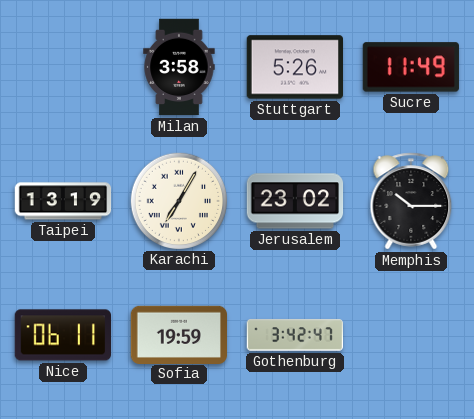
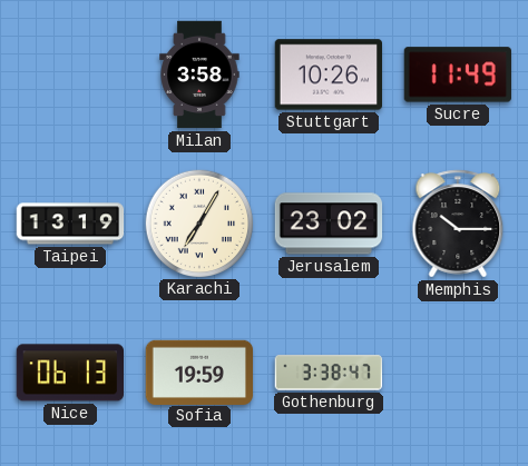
Stuttgart: 5:26 -> 10:26 (327, 75)
Nice: 06:11 -> 06:13 (69, 373)
Gothenburg: 3:42 -> 3:38 (327, 373)
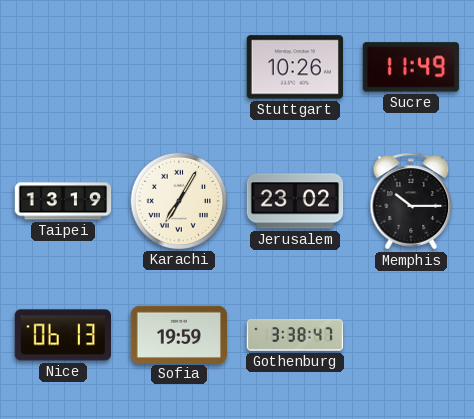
Milan: 3:58 -> none (199, 75)
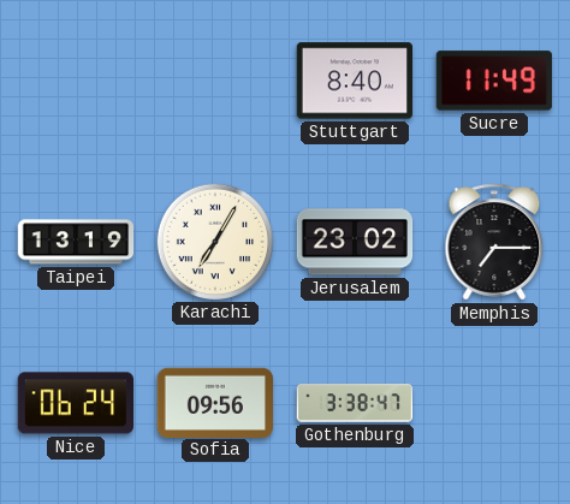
Stuttgart: 10:26 -> 8:40 (354, 81)
Memphis: 10:15 -> 7:15 (494, 242)
Nice: 06:13 -> 06:24 (75, 403)
Sofia: 19:59 -> 09:56 (215, 402)
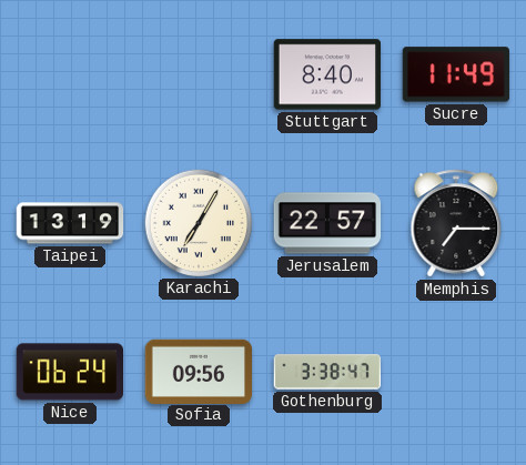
Jerusalem: 23:02 -> 22:57 (327, 223)
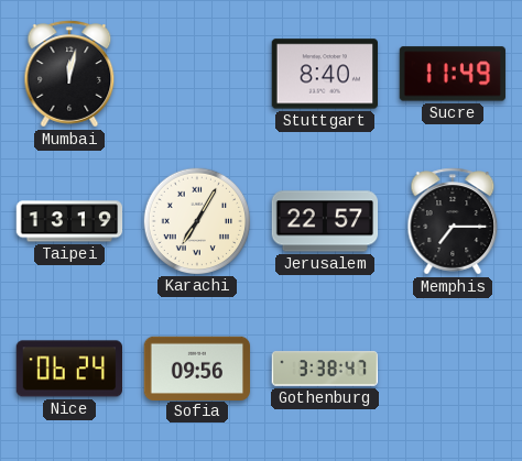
Mumbai: none -> 12:02 (69, 74)
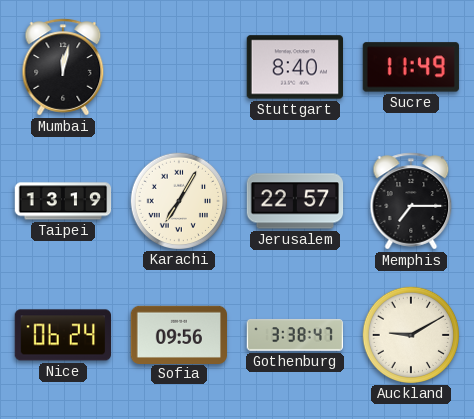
Auckland: none -> 9:10 (410, 334)
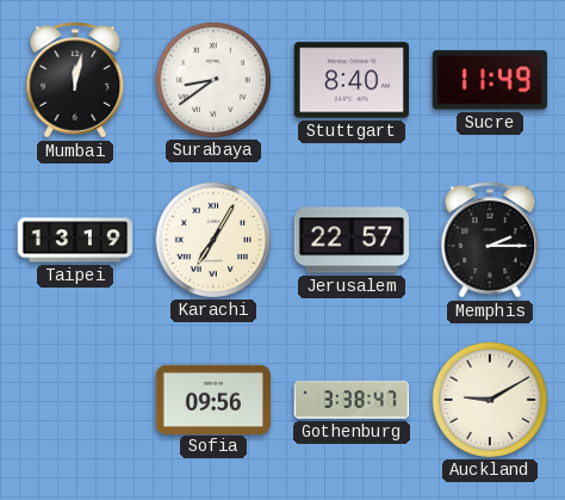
Surabaya: none -> 8:39 (212, 79)
Memphis: 7:15 -> 2:15 (490, 240)
Nice: 06:24 -> none (62, 335)
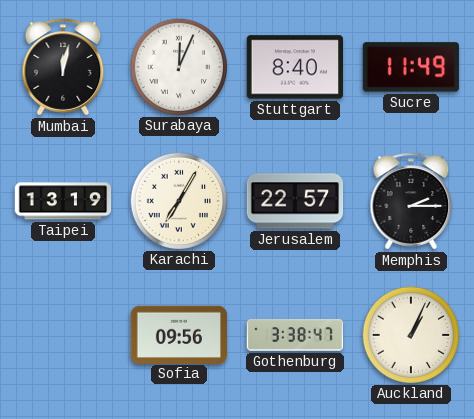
Surabaya: 8:39 -> 12:04 (178, 66)
Auckland: 9:10 -> 1:04 (410, 334)
